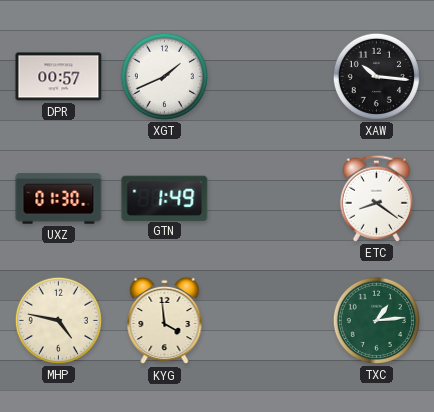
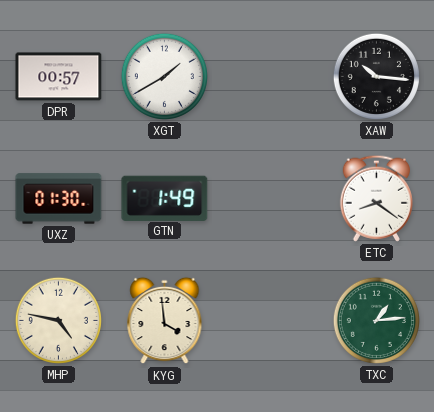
XGT: 1:41 -> 1:40 (164, 76)
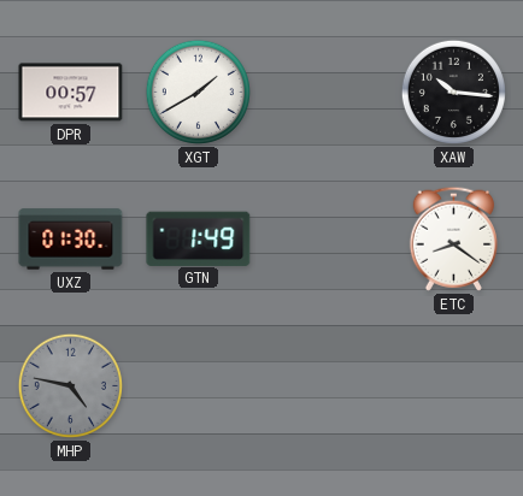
MHP dial: cream -> grey (70, 385)
KYG: 3:59 -> none (165, 321)
TXC: 1:14 -> none (376, 320)
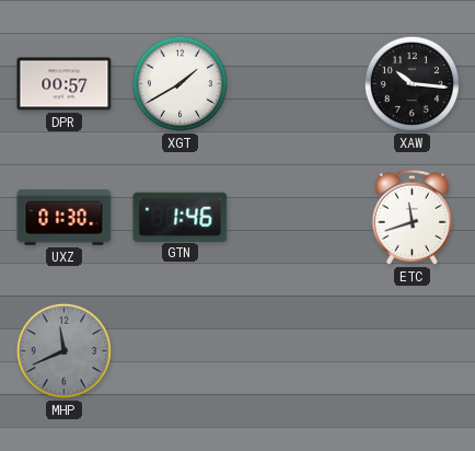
GTN: 1:49 -> 1:46 (181, 217)
ETC: 8:21 -> 11:42 (412, 217)
MHP: 4:47 -> 11:41 (63, 350)
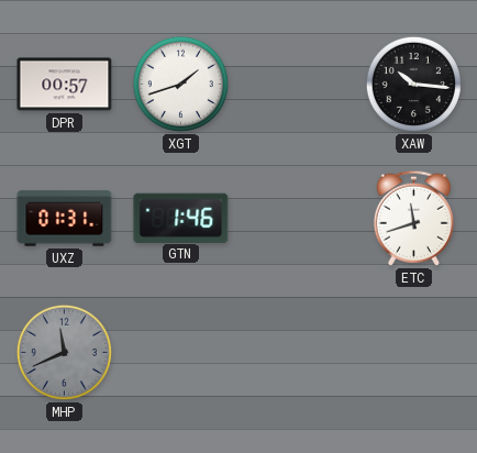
XGT: 1:40 -> 1:42 (180, 84)
UXZ: 01:30 -> 01:31 (65, 219)
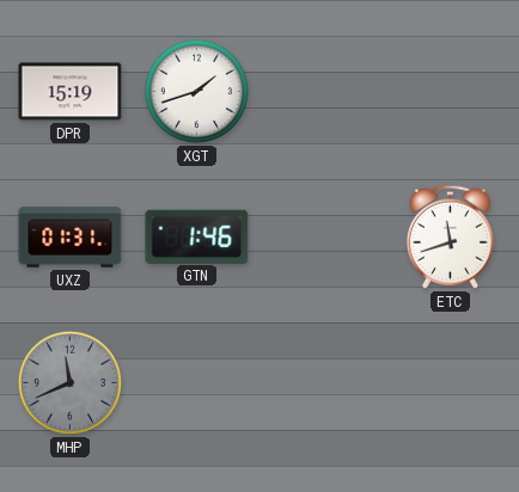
DPR: 00:57 -> 15:19 (71, 92)
XAW: 10:16 -> none (413, 84)
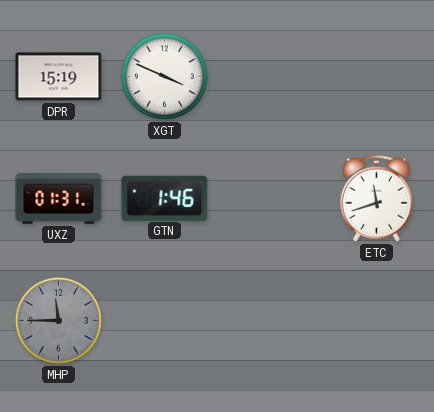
XGT: 1:42 -> 3:49 (164, 76)
MHP: 11:41 -> 11:45 (58, 320)
